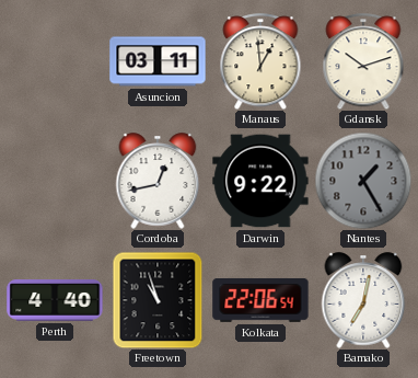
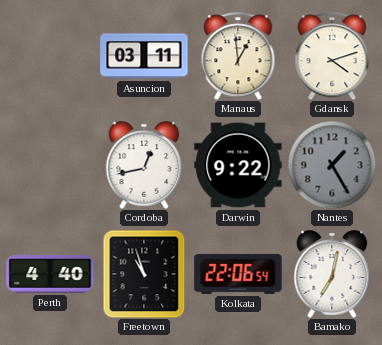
Gdansk: 10:12 -> 4:12 (332, 56)
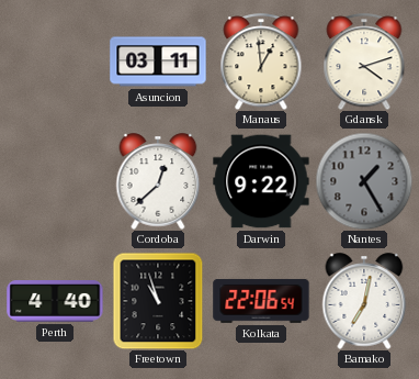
Cordoba: 12:43 -> 12:38 (158, 181)
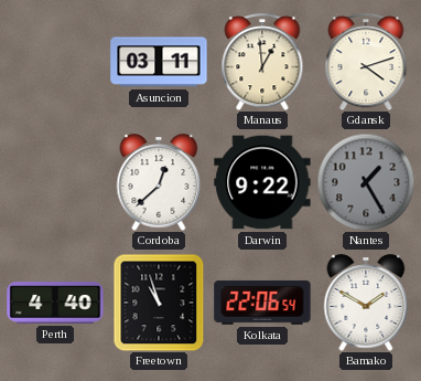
Bamako: 7:02 -> 1:50 (366, 303)
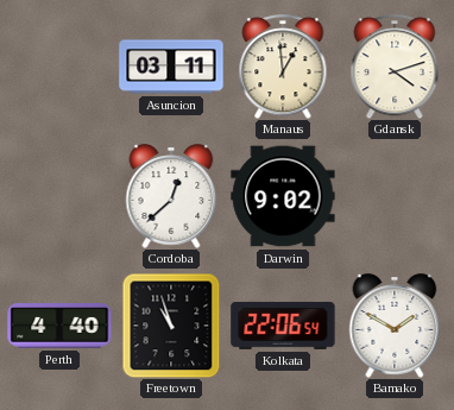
Darwin: 9:22 -> 9:02 (283, 196)
Nantes: 1:25 -> none (366, 182)
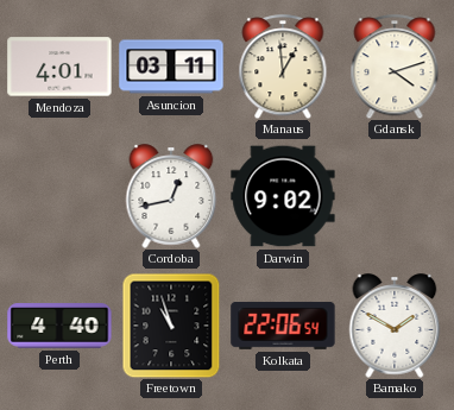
Mendoza: none -> 4:01 (59, 67)
Cordoba: 12:38 -> 12:43 (171, 196)
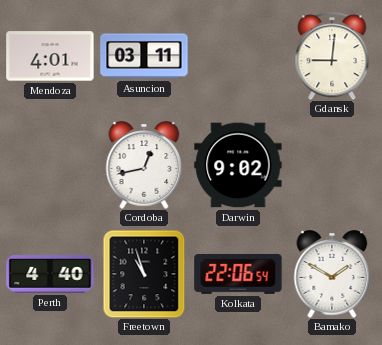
Manaus: 12:59 -> none (283, 67)
Gdansk: 4:12 -> 9:01 (332, 56)
